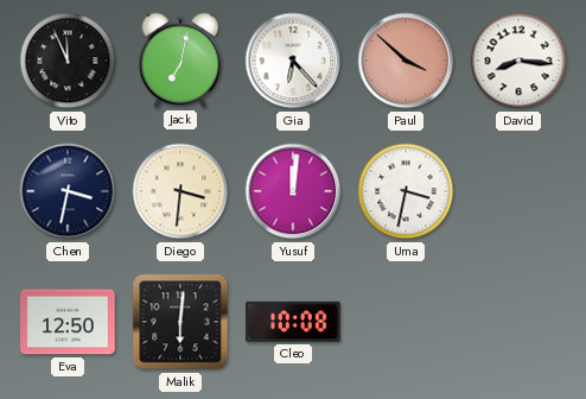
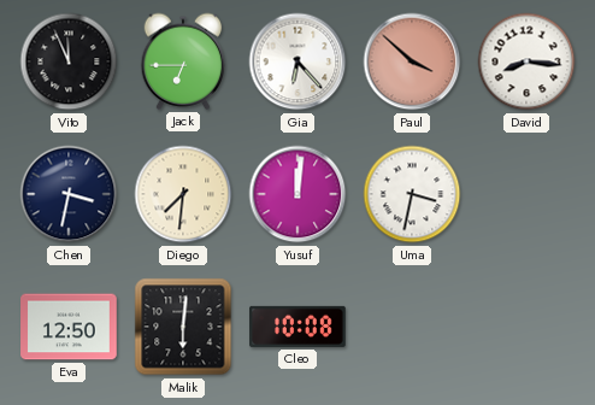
Jack: 7:02 -> 6:45 (183, 61)
Diego: 3:31 -> 7:31 (183, 194)
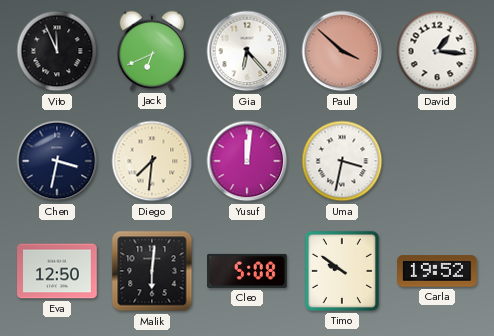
Jack: 6:45 -> 6:41 (152, 51)
David: 8:16 -> 1:16 (437, 51)
Cleo: 10:08 -> 5:08 (247, 271)
Timo: none -> 9:51 (342, 271)
Carla: none -> 19:52 (437, 271)
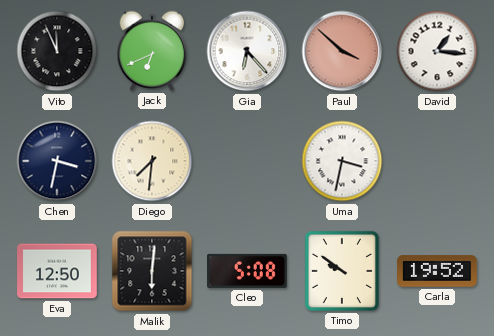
Yusuf: 12:01 -> none (247, 161)
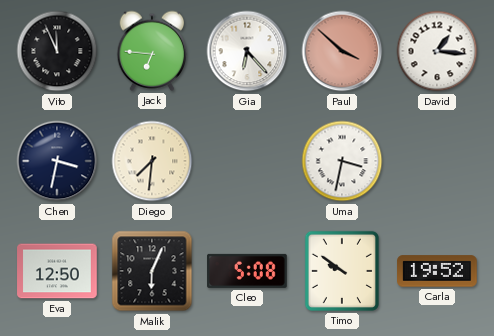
Jack: 6:41 -> 6:46 (152, 51)
Malik: 6:01 -> 6:04 (152, 271)
